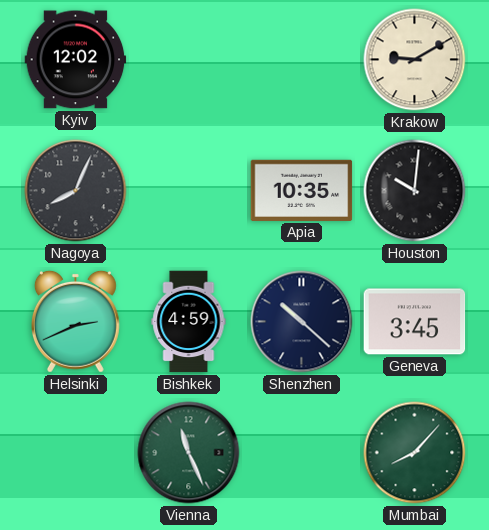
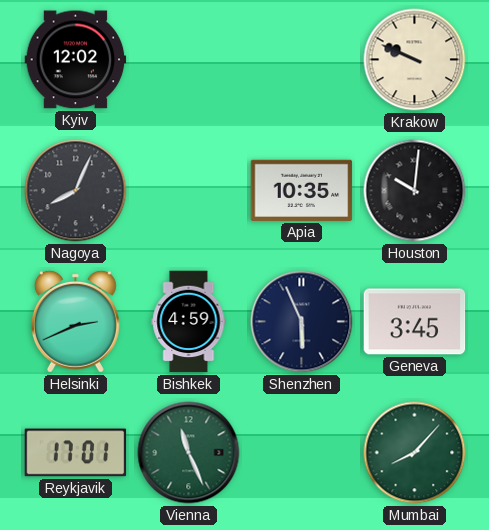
Krakow: 9:10 -> 9:49 (415, 60)
Shenzhen: 10:22 -> 5:56 (302, 322)
Reykjavik: none -> 17:01 (76, 453)
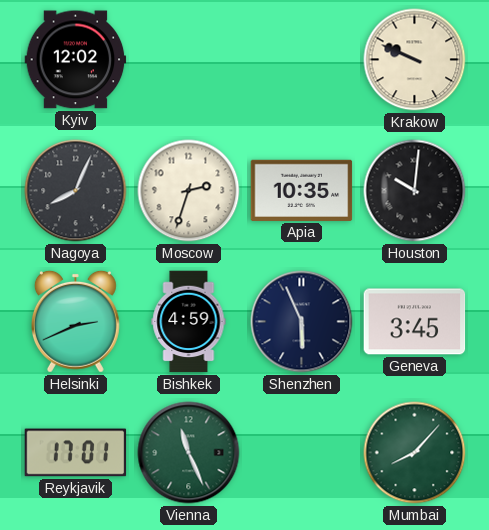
Moscow: none -> 2:33 (189, 191)
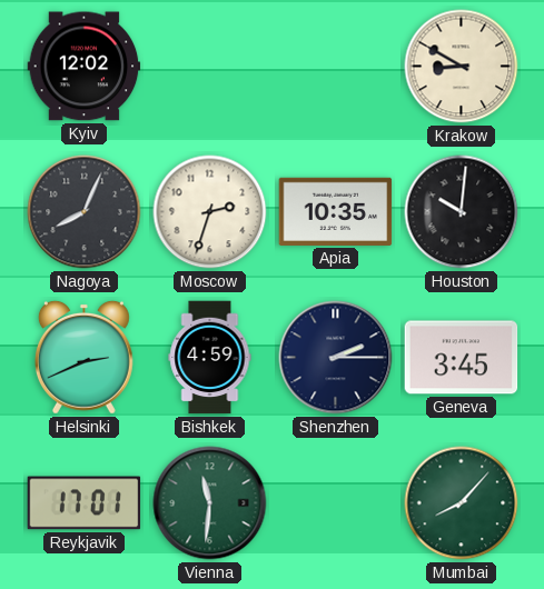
Krakow: 9:49 -> 8:50 (462, 67)
Shenzhen: 5:56 -> 2:15 (336, 358)
Vienna: 11:26 -> 11:31 (210, 503)
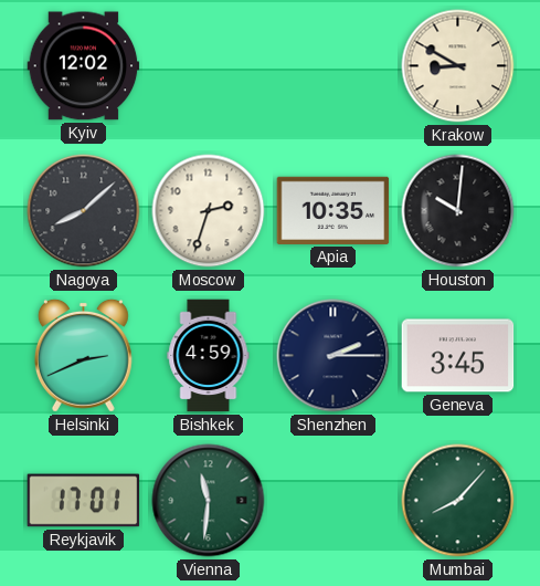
Nagoya: 8:04 -> 8:08 (84, 211)
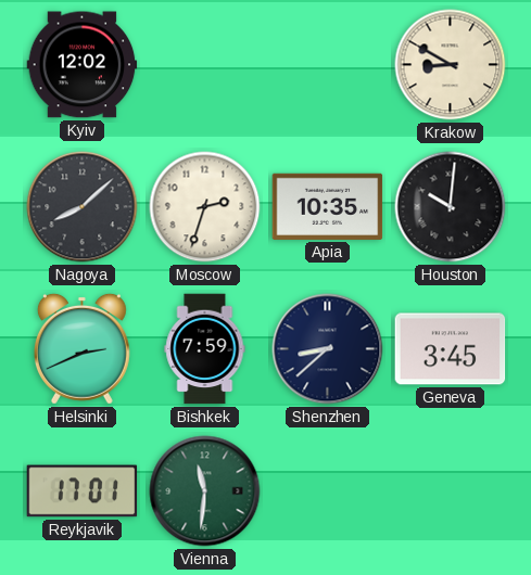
Bishkek: 4:59 -> 7:59 (205, 349)
Shenzhen: 2:15 -> 8:38 (328, 349)
Mumbai: 8:07 -> none (458, 501)
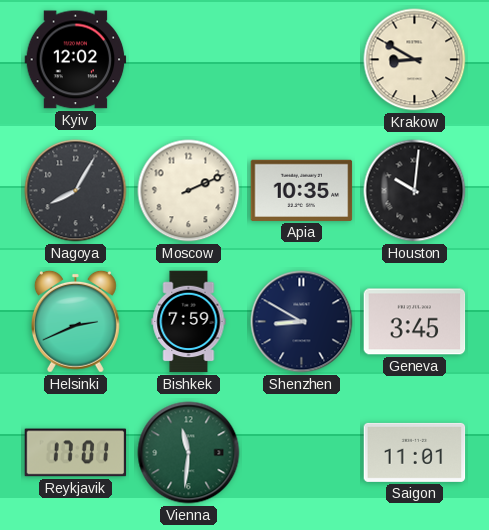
Nagoya: 8:08 -> 8:05 (76, 191)
Moscow: 2:33 -> 2:11 (189, 191)
Shenzhen: 8:38 -> 8:50 (302, 322)
Saigon: none -> 11:01 (415, 452)
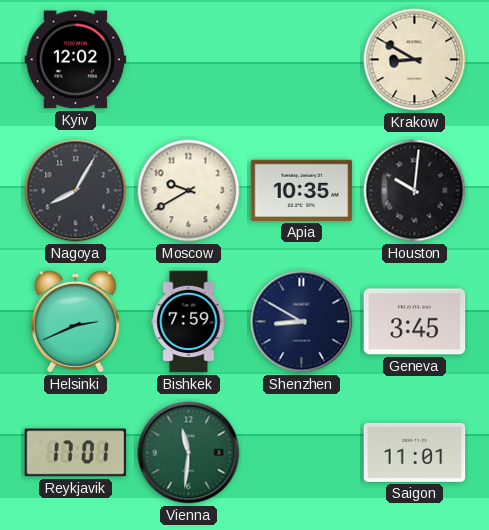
Moscow: 2:11 -> 9:40 (189, 191)
